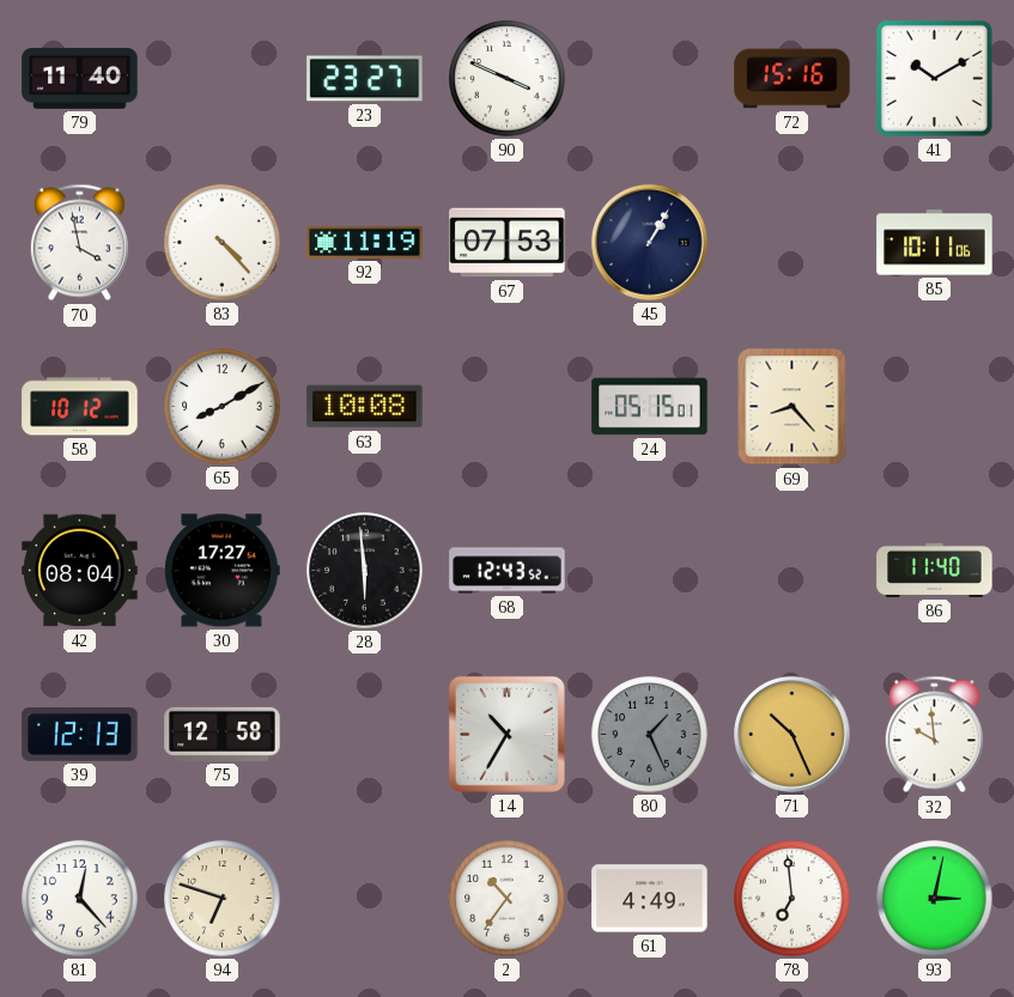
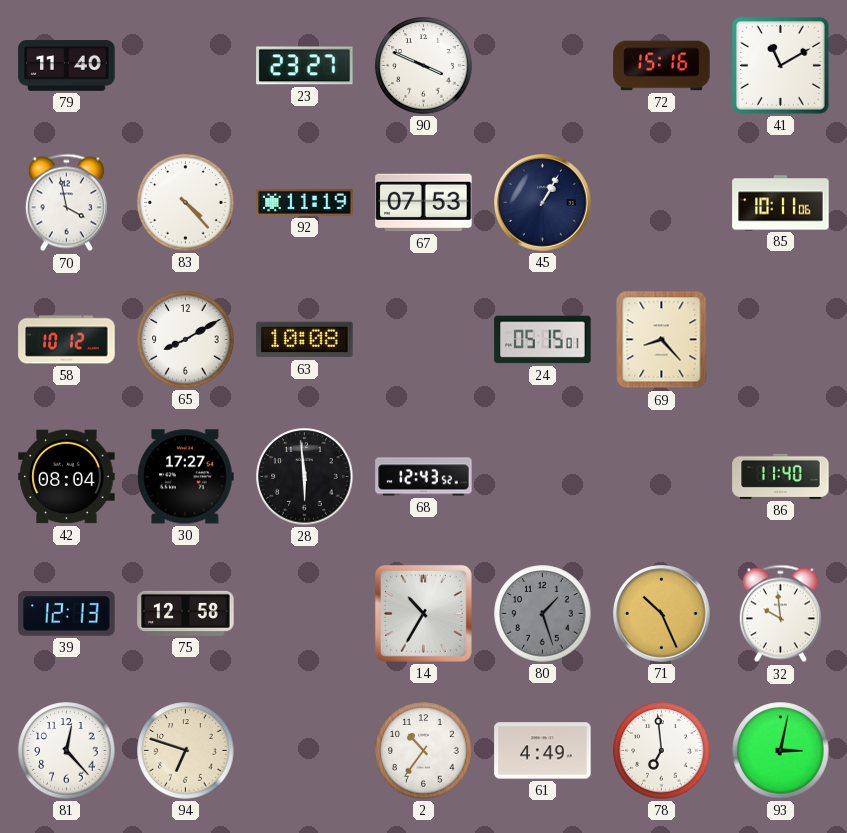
41: 10:10 -> 11:10 (780, 65)
80: 1:26 -> 1:27 (543, 614)
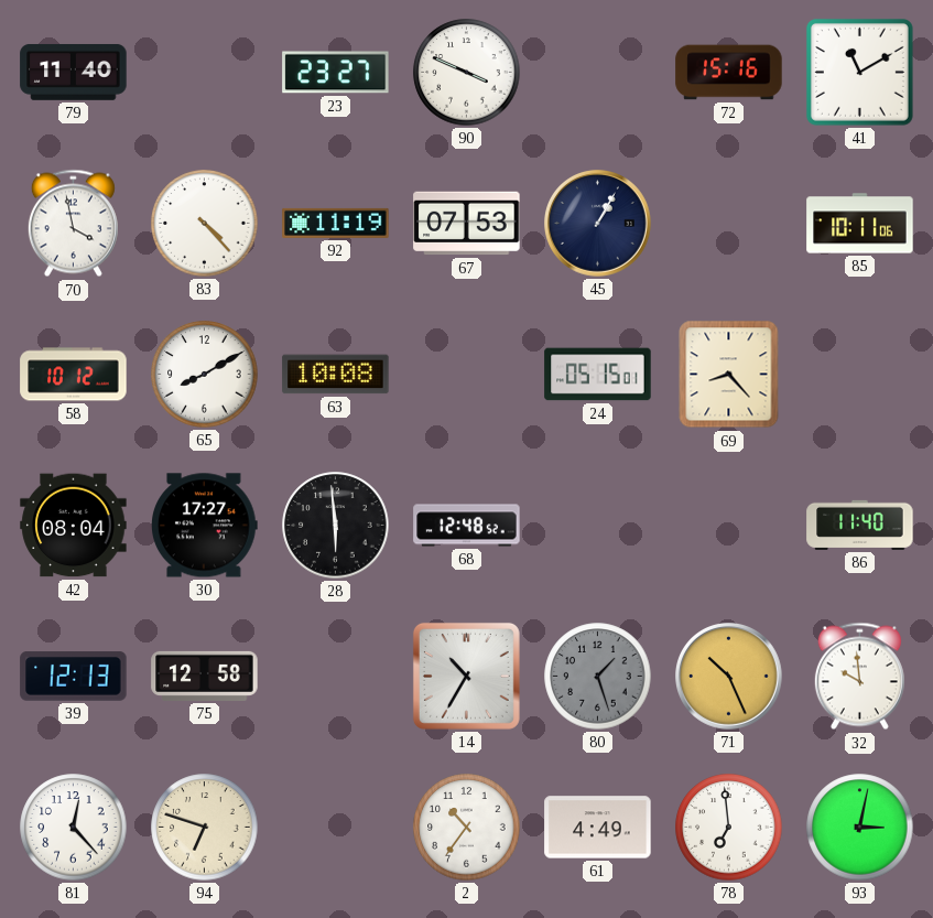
68: 12:43 -> 12:48 (467, 526)
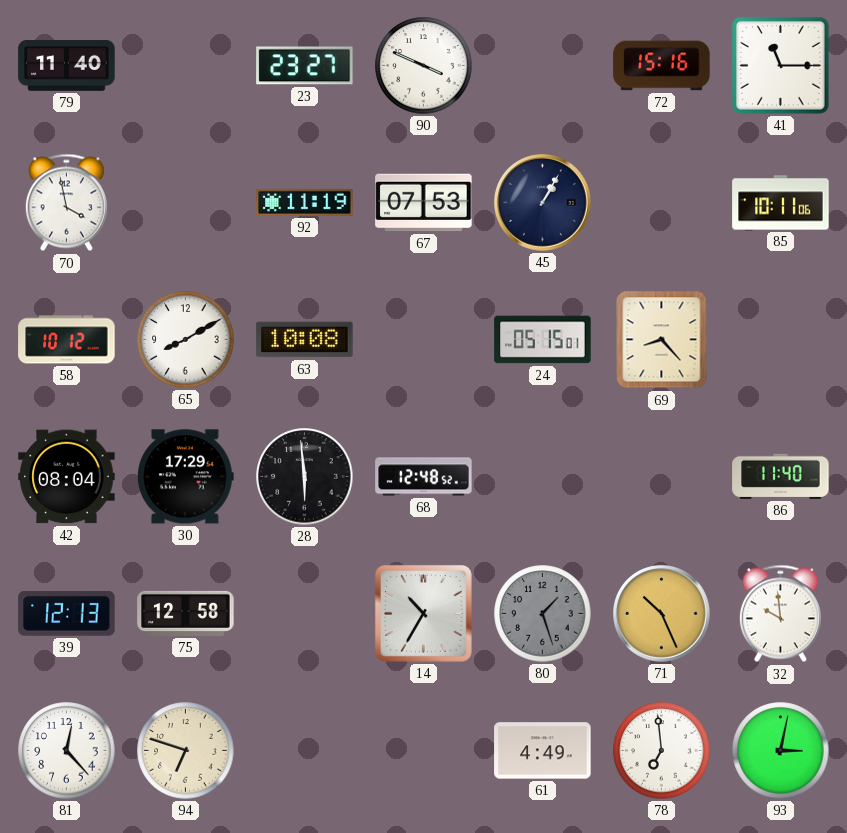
41: 11:10 -> 11:15 (780, 65)
83: 4:23 -> none (205, 224)
30: 17:27 -> 17:29 (186, 477)
2: 10:36 -> none (467, 828)
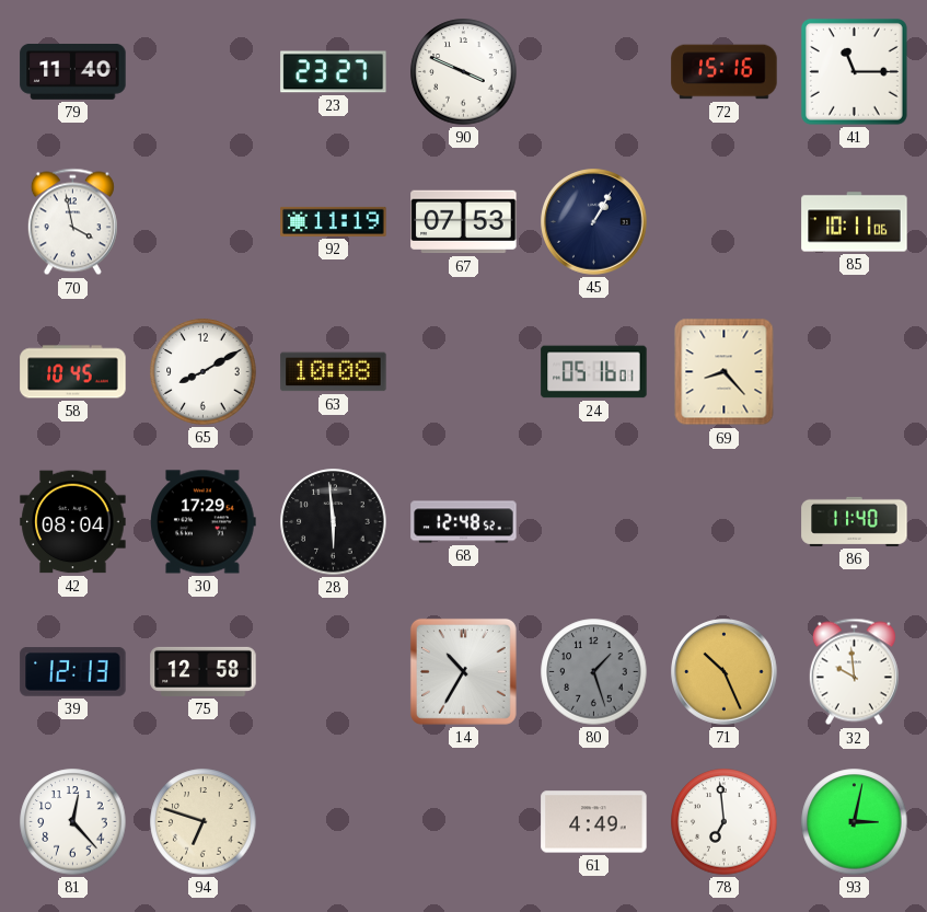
58: 10:12 -> 10:45 (73, 372)
24: 05:15 -> 05:16 (594, 372)
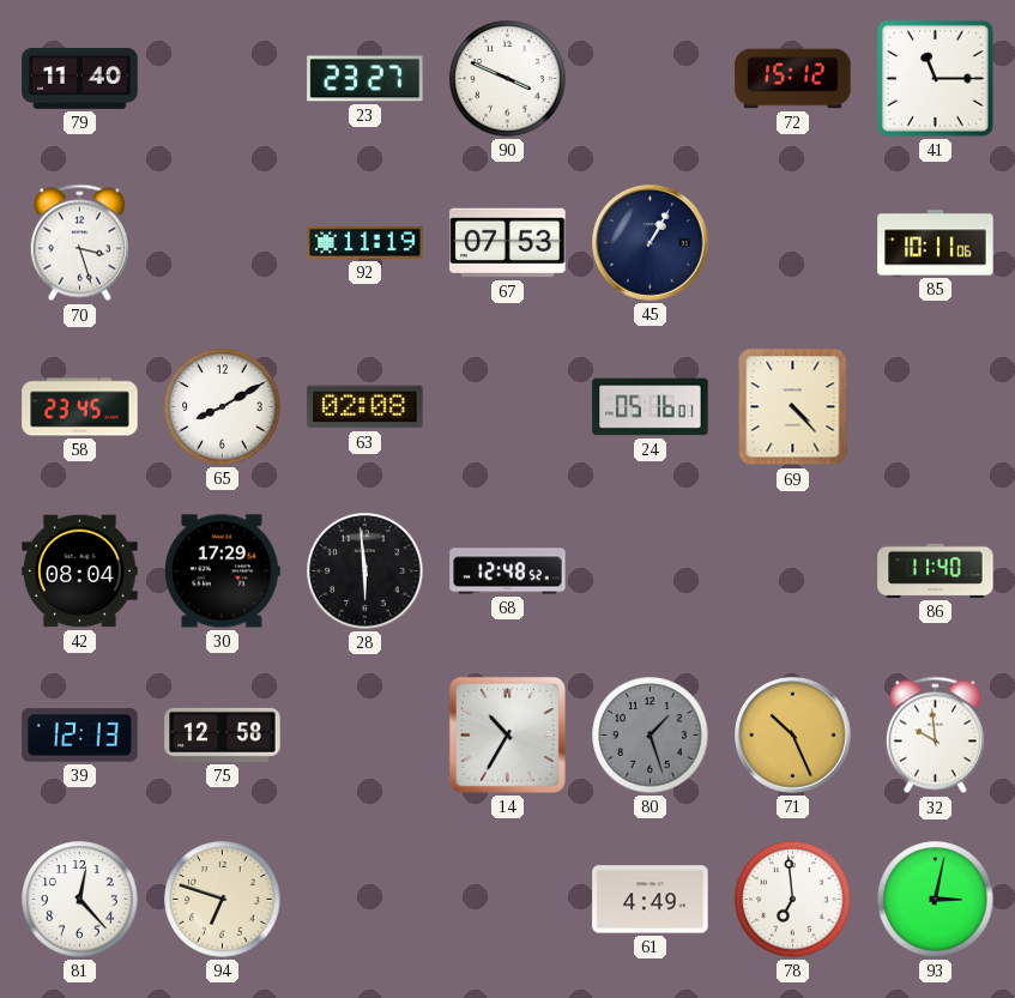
72: 15:16 -> 15:12 (793, 79)
70: 3:58 -> 3:27 (79, 243)
58: 10:45 -> 23:45 (80, 407)
63: 10:08 -> 02:08 (365, 407)
69: 8:23 -> 4:23 (793, 407)
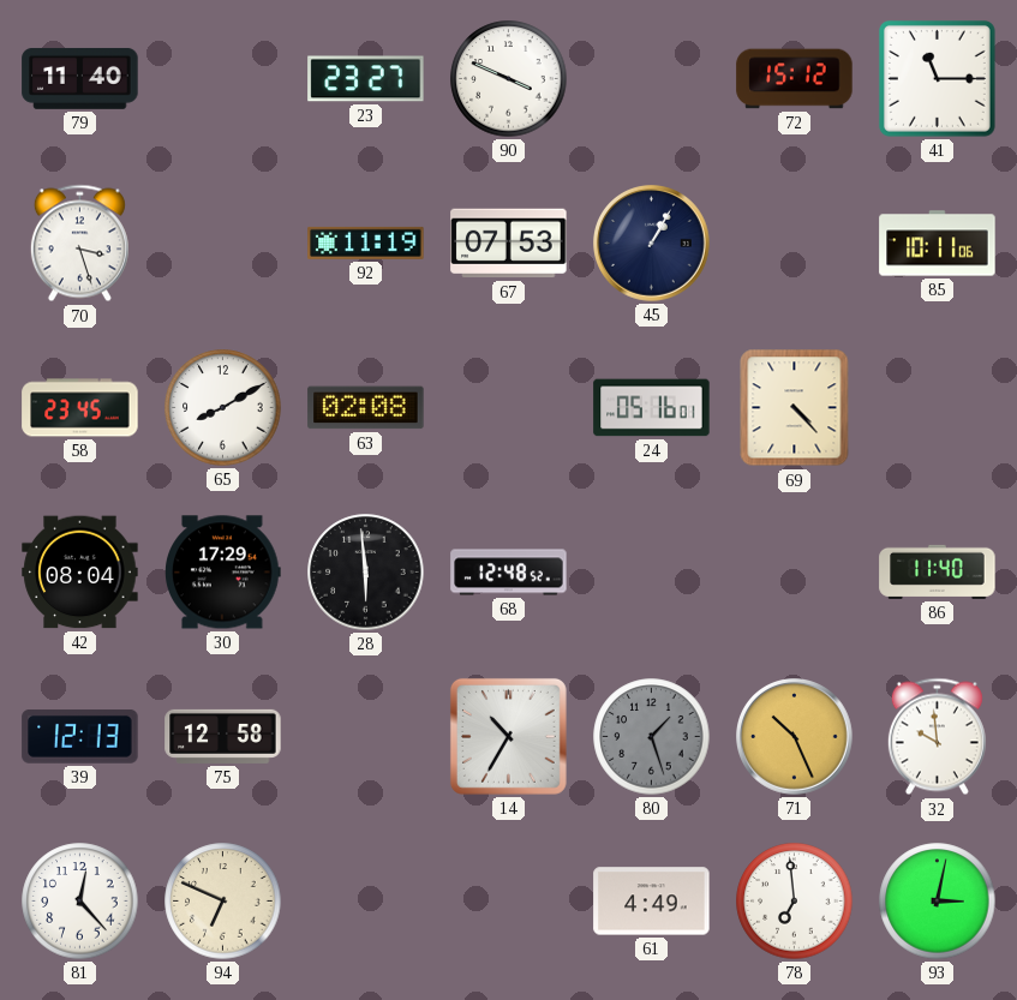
94: 6:48 -> 6:49 (223, 902)
